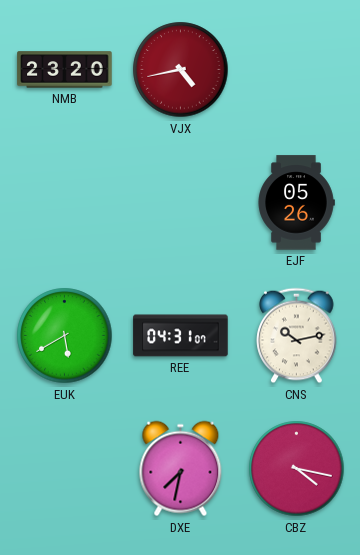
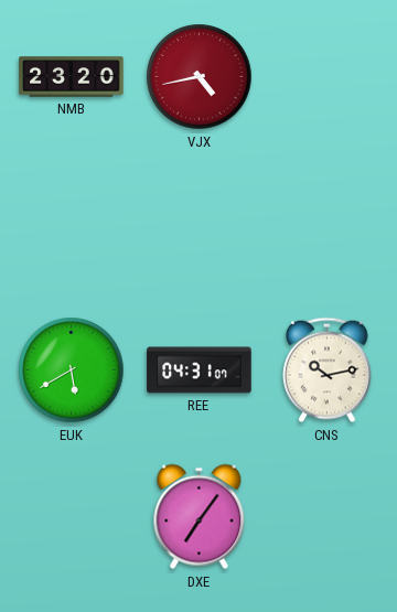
EJF: 05:26 -> none (296, 203)
DXE: 7:32 -> 7:06 (200, 517)
CBZ: 4:17 -> none (297, 469)
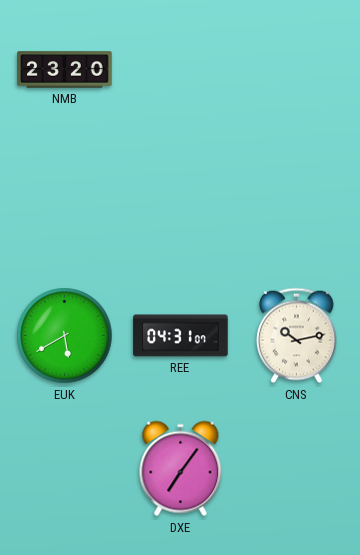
VJX: 4:43 -> none (200, 77)
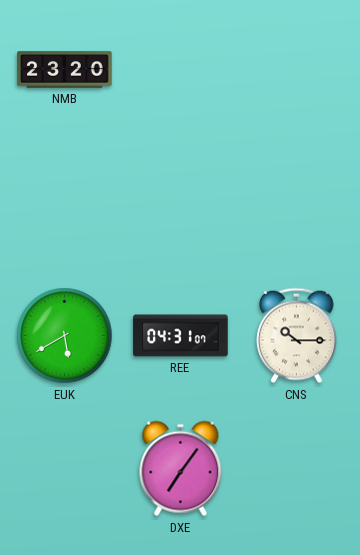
CNS: 10:13 -> 10:15 (297, 336)
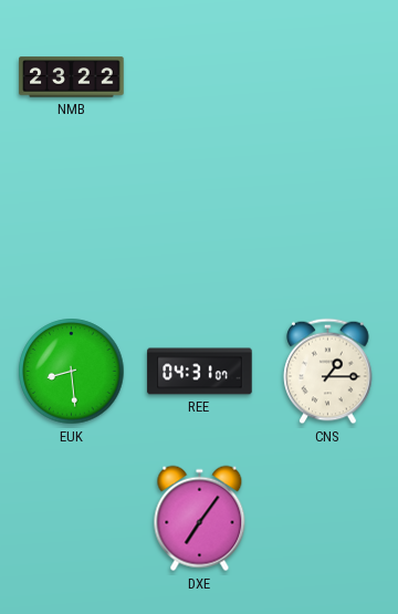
NMB: 23:20 -> 23:22 (72, 77)
EUK: 5:40 -> 8:29 (72, 372)
CNS: 10:15 -> 1:15 (328, 372)
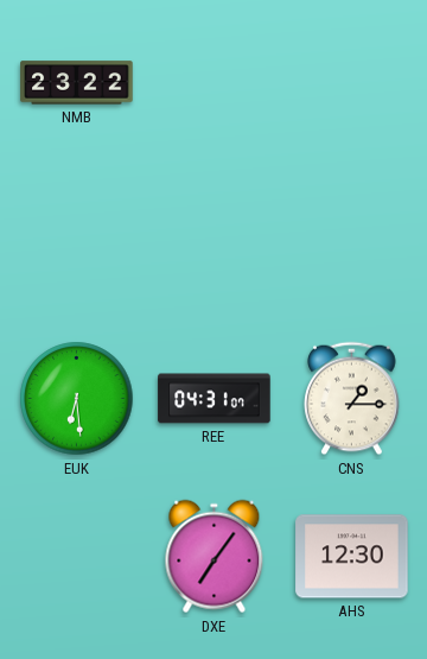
EUK: 8:29 -> 6:29 (77, 399)
AHS: none -> 12:30 (352, 557)
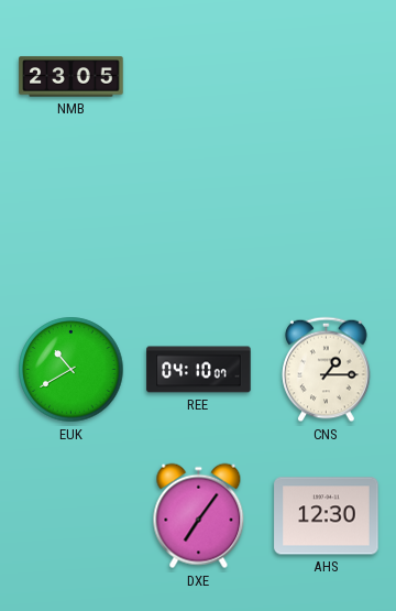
NMB: 23:22 -> 23:05 (71, 77)
EUK: 6:29 -> 10:40 (71, 370)
REE: 04:31 -> 04:10 (199, 370)
